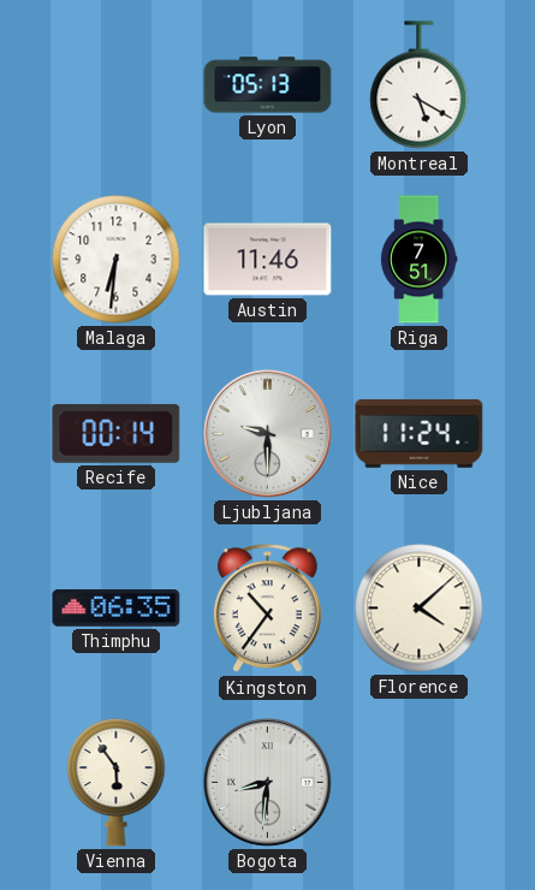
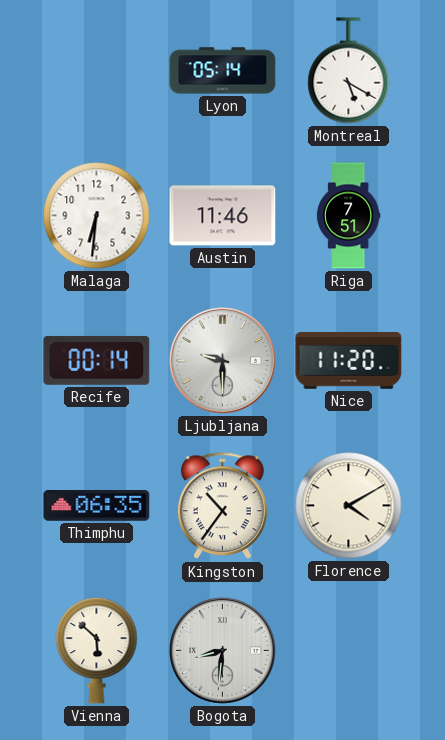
Lyon: 05:13 -> 05:14 (223, 71)
Nice: 11:24 -> 11:20 (349, 360)
Florence: 4:08 -> 4:10 (349, 506)
Vienna: 5:54 -> 5:52 (97, 650)
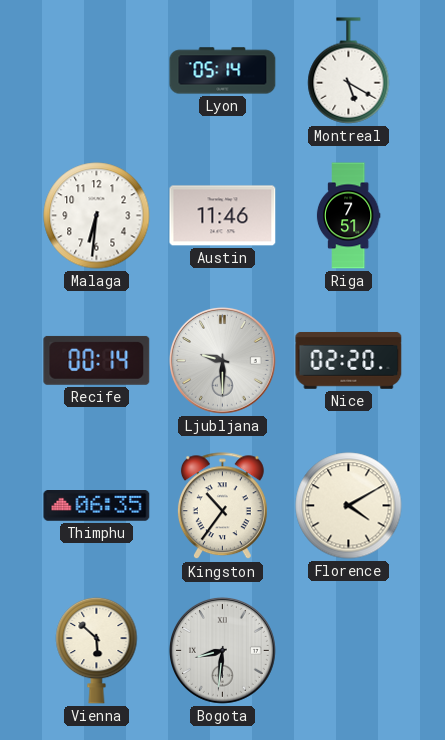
Nice: 11:20 -> 02:20 (349, 360)
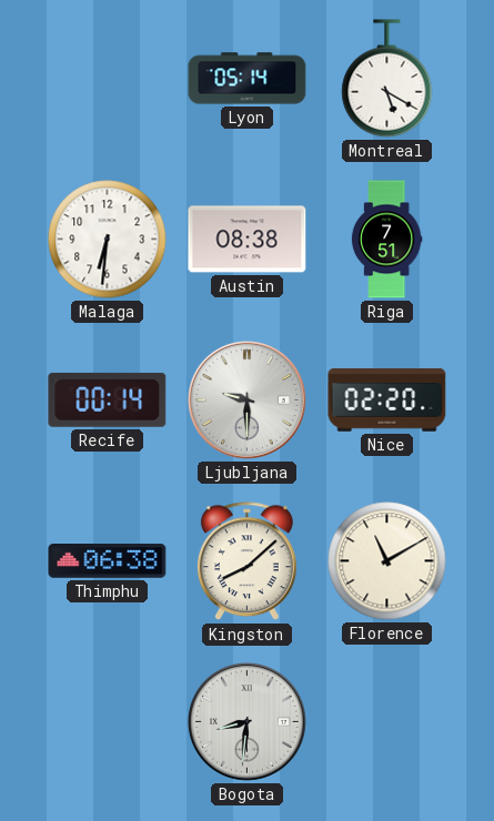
Austin: 11:46 -> 08:38 (248, 240)
Thimphu: 06:35 -> 06:38 (108, 561)
Kingston: 10:36 -> 8:08 (246, 561)
Florence: 4:10 -> 11:10 (387, 561)
Vienna: 5:52 -> none (97, 650)
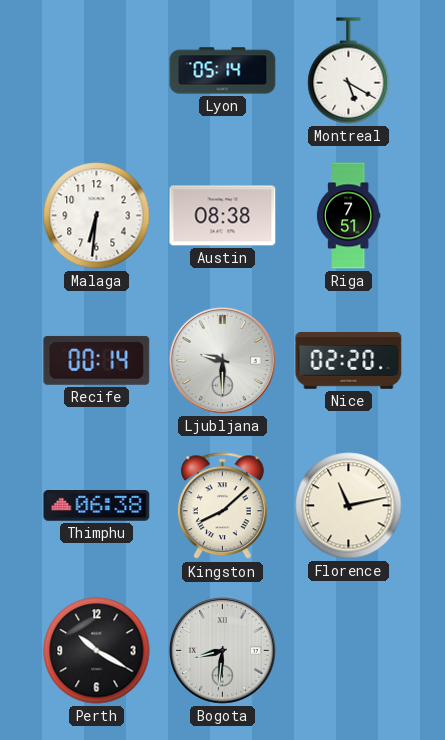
Florence: 11:10 -> 11:13 (349, 506)
Perth: none -> 10:20 (97, 651)
